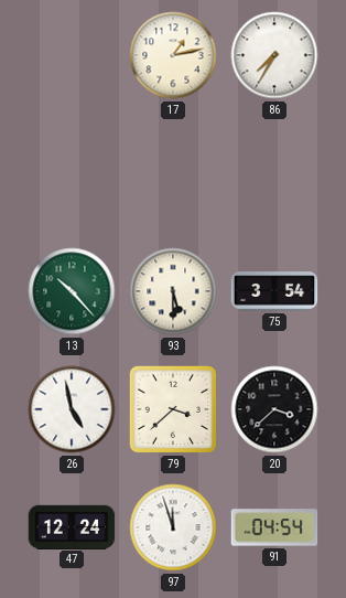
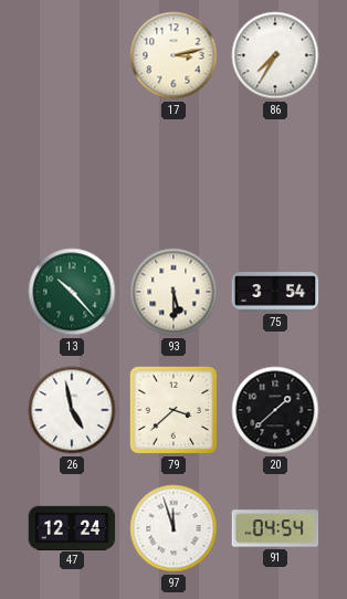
17: 1:13 -> 3:13 (173, 55)
20: 3:38 -> 1:38 (275, 410)
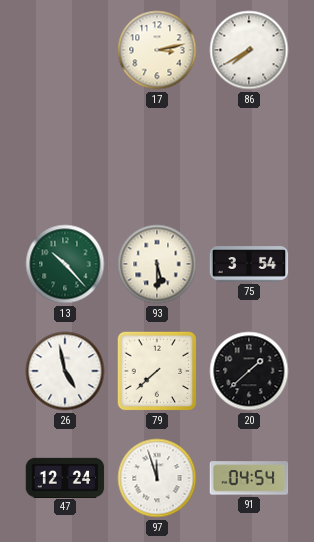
86: 7:35 -> 7:40 (249, 50)
79: 3:38 -> 7:38 (157, 371)
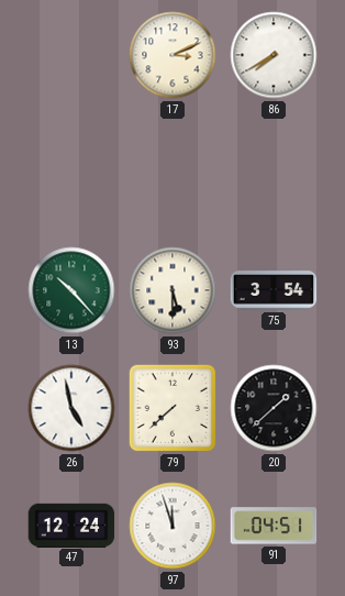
17: 3:13 -> 3:11 (172, 55)
91: 04:54 -> 04:51 (274, 526)
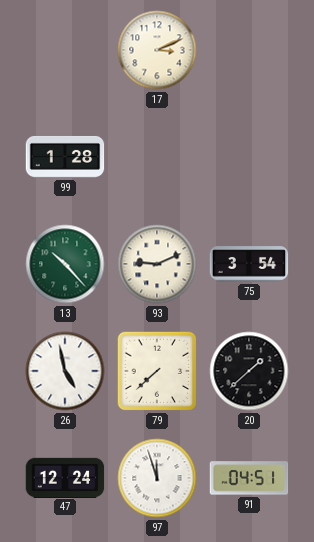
86: 7:40 -> none (274, 55)
99: none -> 1:28 (65, 157)
93: 5:30 -> 9:11 (157, 264)
